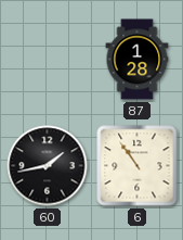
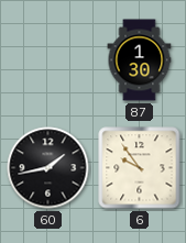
87: 1:28 -> 1:30 (140, 60)
6: 10:54 -> 9:54 (140, 168)
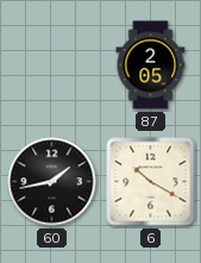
87: 1:30 -> 2:05 (151, 65)
6: 9:54 -> 10:20 (151, 182)
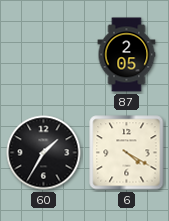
60: 1:43 -> 1:35 (44, 153)
6: 10:20 -> 4:20 (127, 153)
